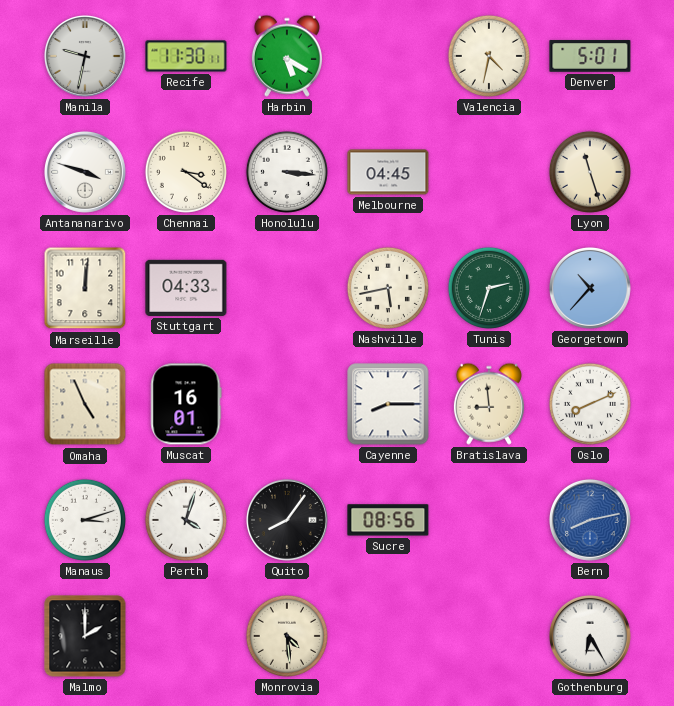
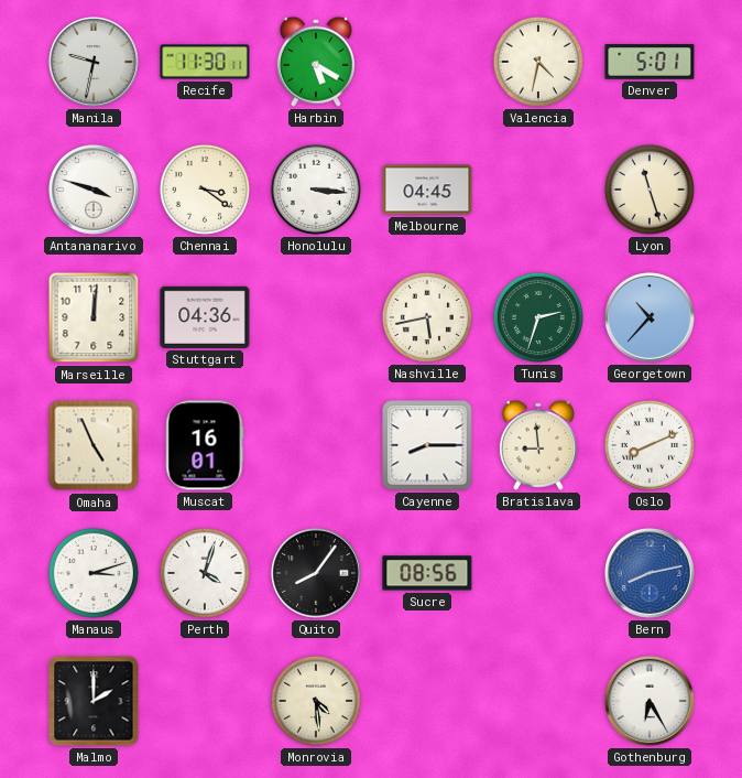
Stuttgart: 04:33 -> 04:36 (205, 317)
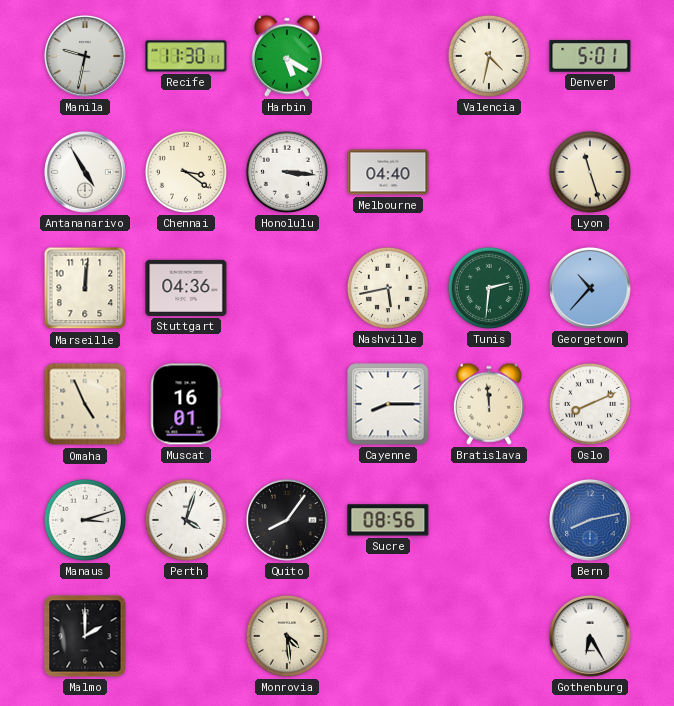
Antananarivo: 3:48 -> 4:55 (85, 172)
Melbourne: 04:45 -> 04:40 (388, 172)
Tunis: 2:33 -> 2:31 (489, 288)
Bratislava: 8:59 -> 11:59 (489, 404)
